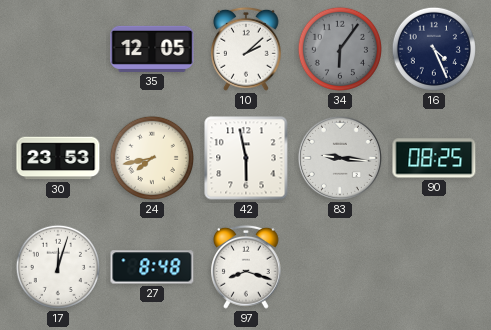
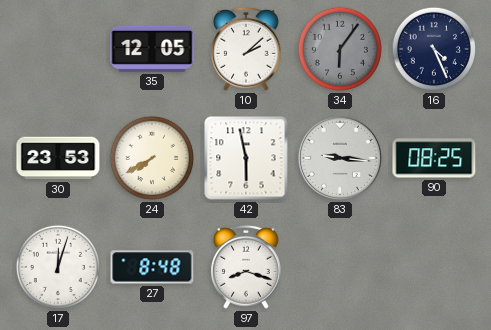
24: 7:43 -> 7:40 (152, 158)
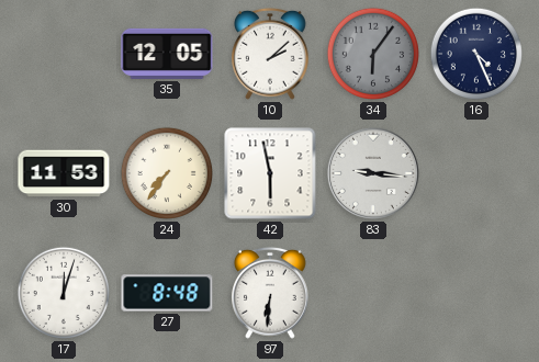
30: 23:53 -> 11:53 (64, 173)
24: 7:40 -> 7:36 (167, 173)
90: 08:25 -> none (434, 158)
97: 8:18 -> 6:31 (271, 293)
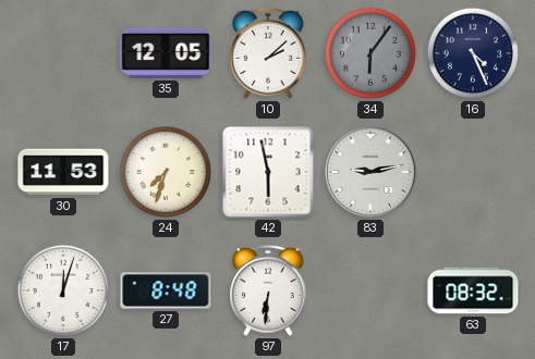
24: 7:36 -> 7:33 (166, 172)
83: 9:16 -> 9:13 (370, 172)
63: none -> 08:32 (473, 290)
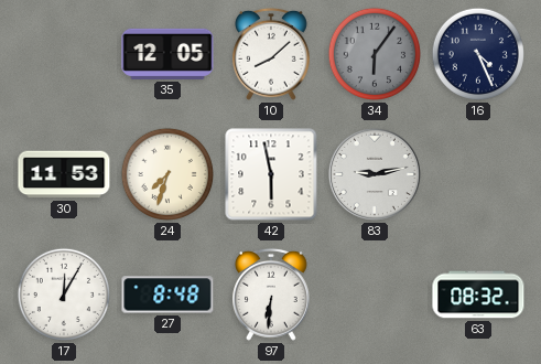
10: 2:08 -> 8:08 (272, 54)
17: 12:03 -> 12:05 (64, 295)
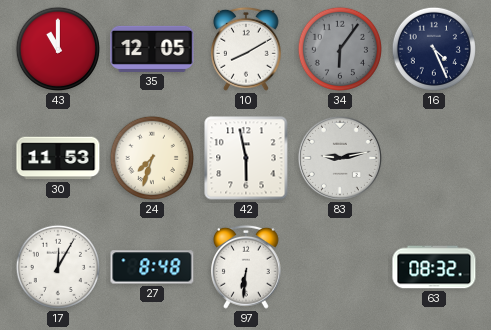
43: none -> 11:00 (58, 49)
10: 8:08 -> 8:10 (247, 49)
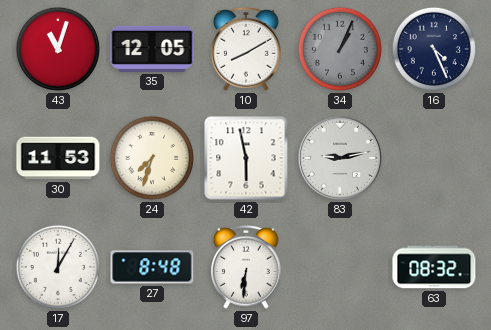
43: 11:00 -> 11:03 (58, 49)
34: 6:06 -> 1:04 (340, 49)
